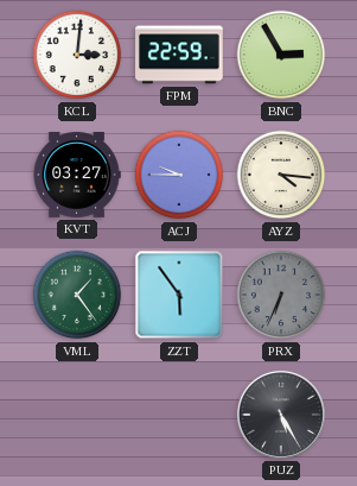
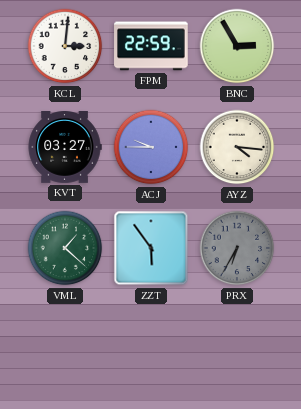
VML: 1:24 -> 1:22 (65, 248)
PRX: 6:34 -> 6:35 (237, 248)
PUZ: 5:25 -> none (281, 415)
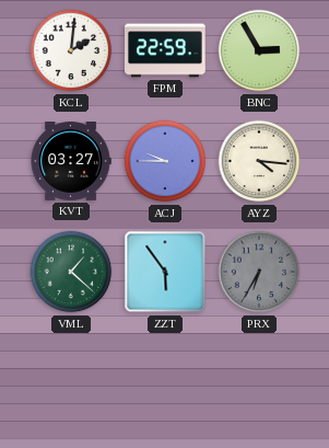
KCL: 3:01 -> 2:01 (71, 50)
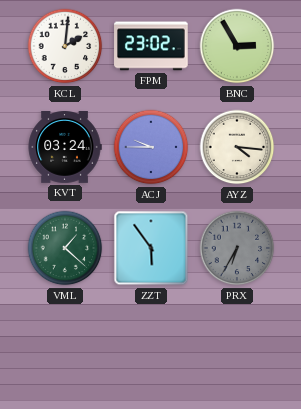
FPM: 22:59 -> 23:02 (151, 46)
KVT: 03:27 -> 03:24 (65, 148)
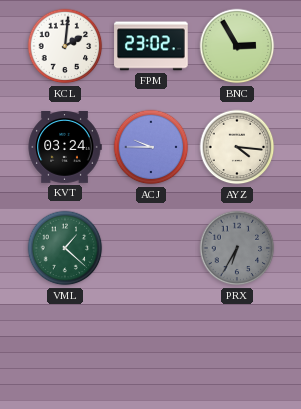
ZZT: 5:54 -> none (151, 248)
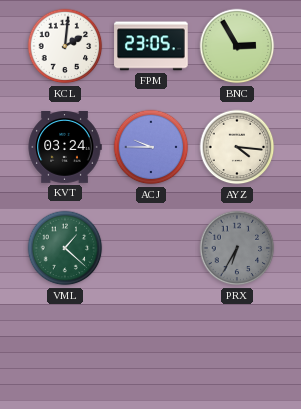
FPM: 23:02 -> 23:05 (151, 46)
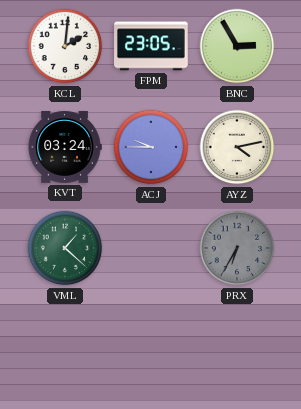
AYZ: 4:16 -> 4:13 (237, 147)
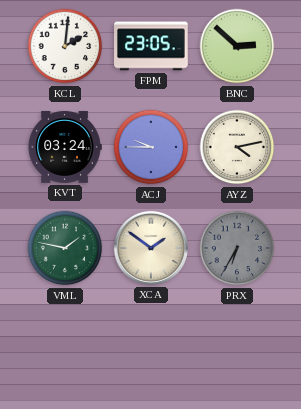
BNC: 2:55 -> 2:52 (237, 46)
VML: 1:22 -> 1:47 (65, 248)
XCA: none -> 1:51 (151, 248)
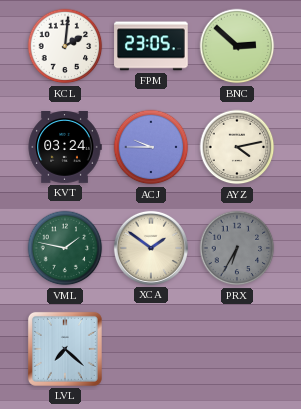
LVL: none -> 7:22 (65, 349)
